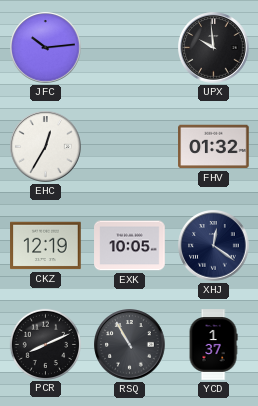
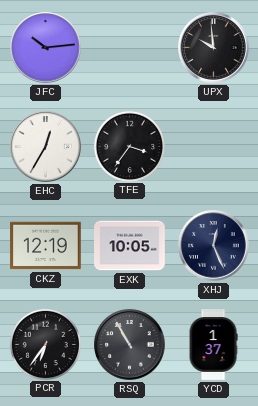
TFE: none -> 3:36 (129, 146)
FHV: 01:32 -> none (214, 147)
XHJ: 12:21 -> 12:26 (214, 246)
PCR: 8:11 -> 6:36 (45, 344)
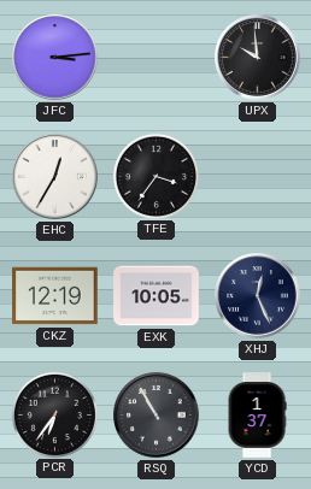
JFC: 10:14 -> 3:14 (55, 58)
